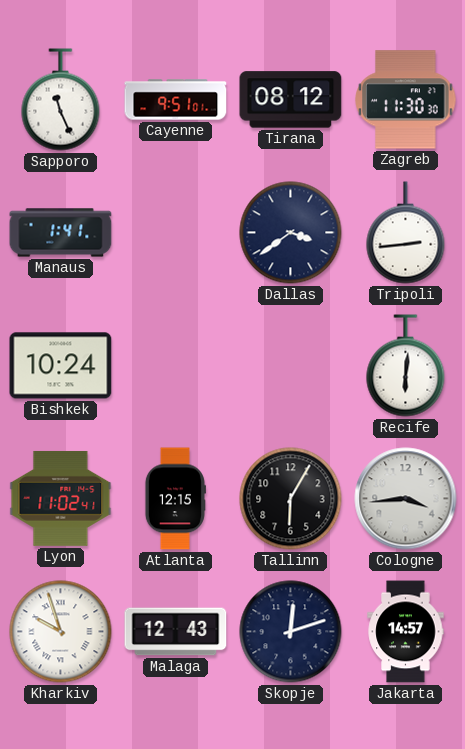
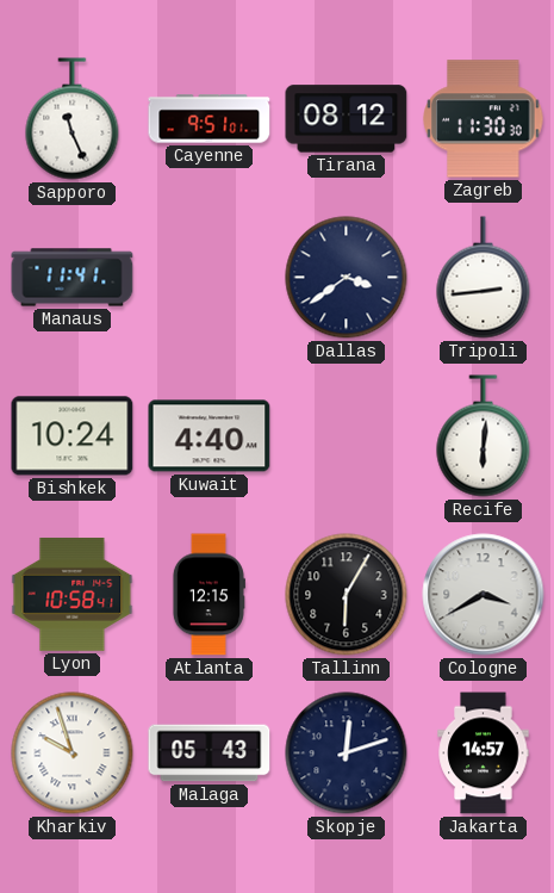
Manaus: 1:41 -> 11:41 (73, 278)
Kuwait: none -> 4:40 (210, 436)
Lyon: 11:02 -> 10:58 (73, 594)
Cologne: 3:44 -> 3:40 (484, 595)
Malaga: 12:43 -> 05:43 (210, 754)
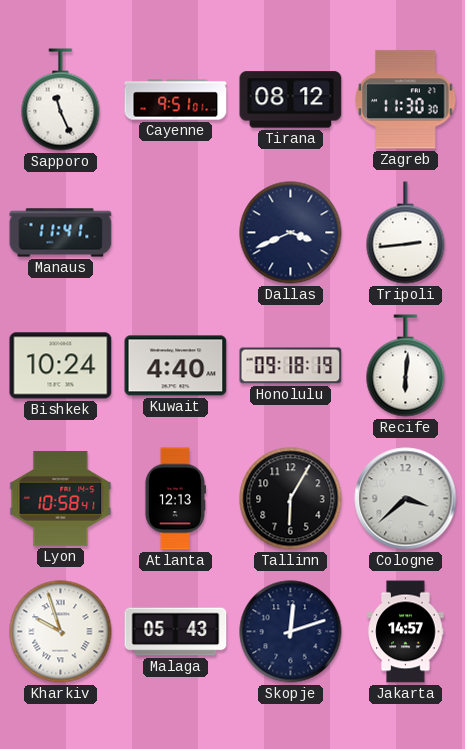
Dallas: 3:39 -> 3:41 (291, 233)
Honolulu: none -> 09:18 (291, 366)
Atlanta: 12:15 -> 12:13 (175, 499)
Cologne: 3:40 -> 3:38 (406, 499)
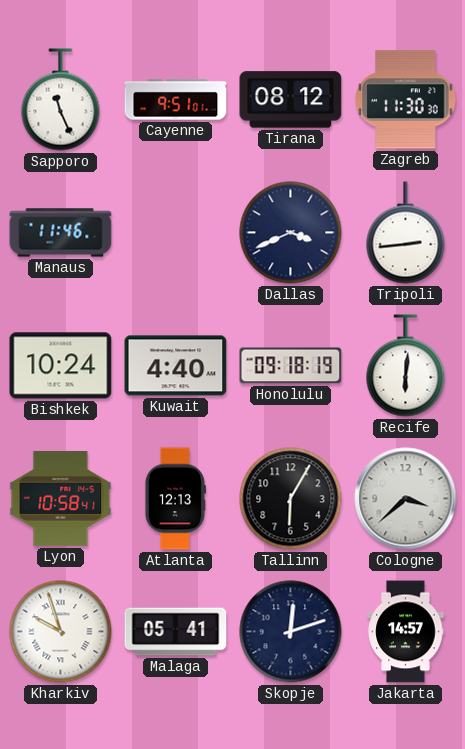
Manaus: 11:41 -> 11:46 (61, 233)
Malaga: 05:43 -> 05:41 (176, 632)
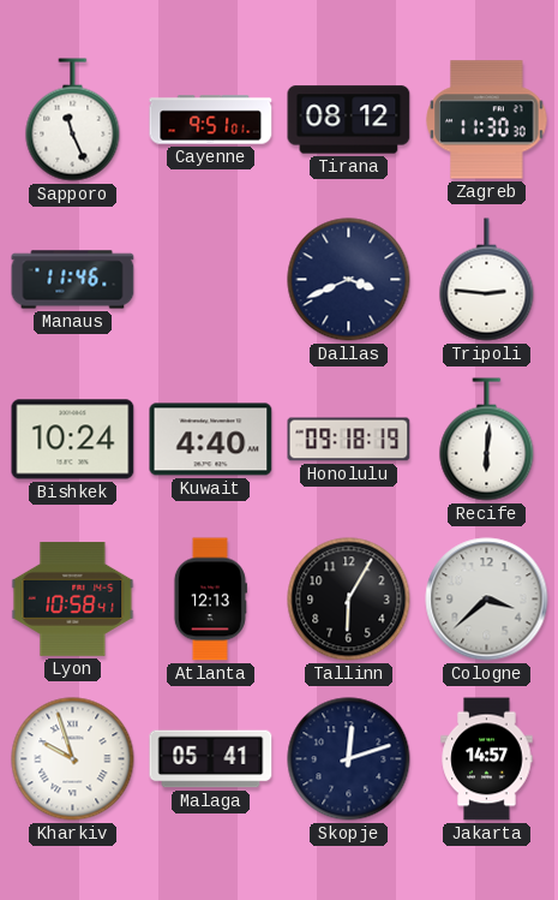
Tripoli: 2:44 -> 2:46 (487, 280)
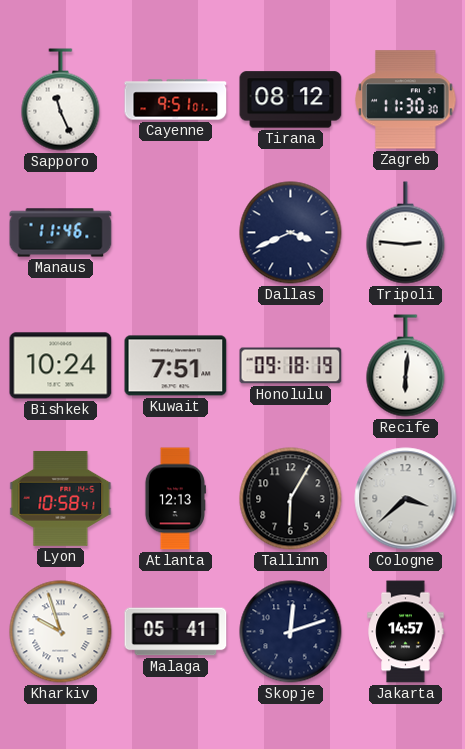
Kuwait: 4:40 -> 7:51 (176, 366)
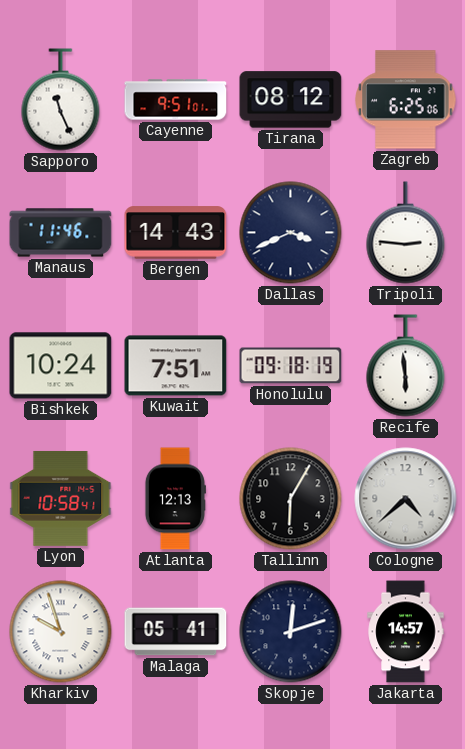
Zagreb: 11:30 -> 6:25 (406, 100)
Bergen: none -> 14:43 (176, 233)
Recife: 6:01 -> 5:59 (406, 366)
Cologne: 3:38 -> 4:38 (406, 499)
